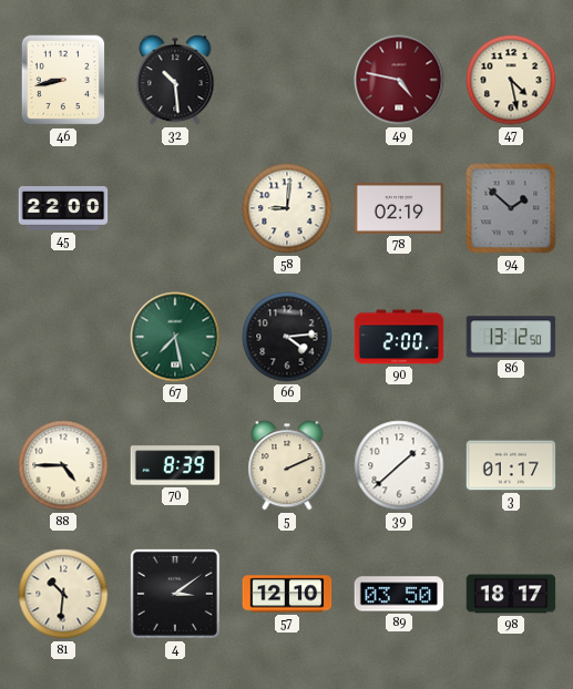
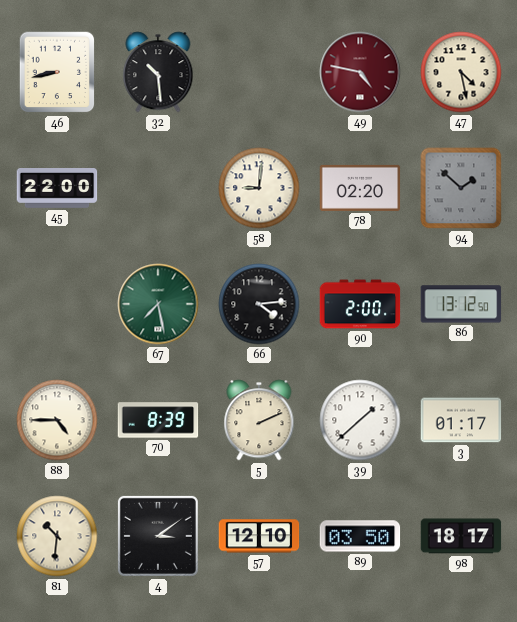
78: 02:19 -> 02:20 (360, 188)
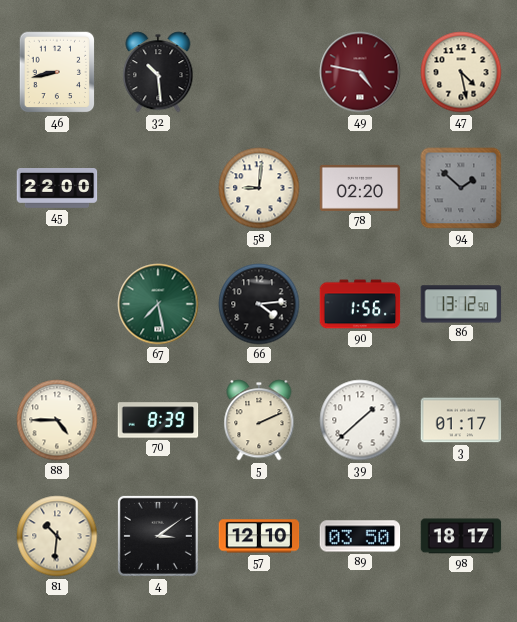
90: 2:00 -> 1:56 (360, 304)
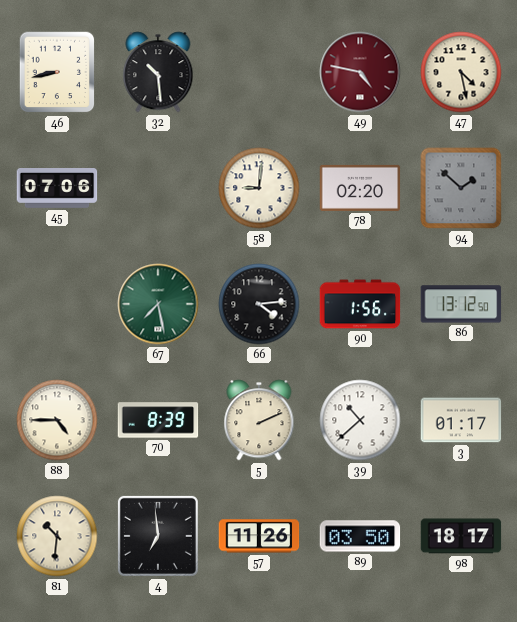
45: 22:00 -> 07:06 (57, 189)
39: 1:38 -> 10:38 (360, 420)
4: 3:09 -> 6:59 (158, 536)
57: 12:10 -> 11:26 (259, 536)
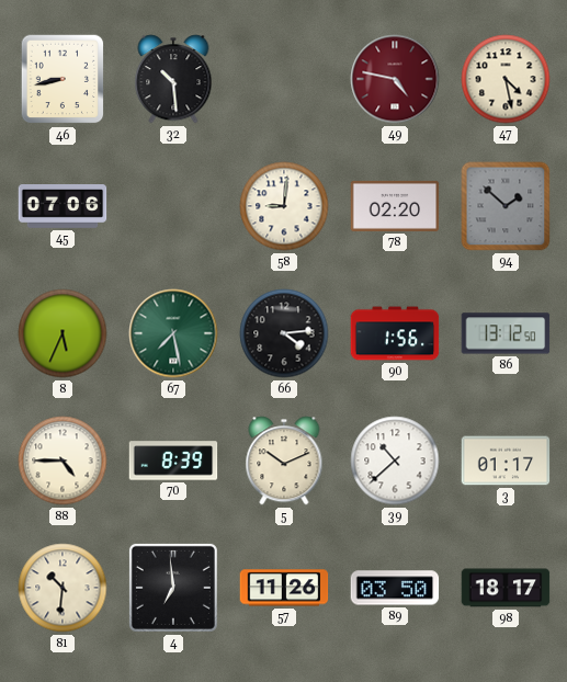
8: none -> 5:34 (63, 333)
5: 2:11 -> 10:11 (284, 461)
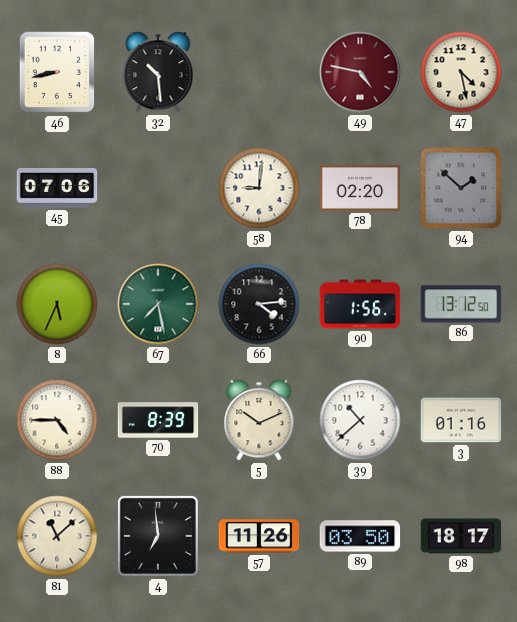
3: 01:17 -> 01:16 (461, 420)
81: 10:31 -> 11:08 (57, 536)
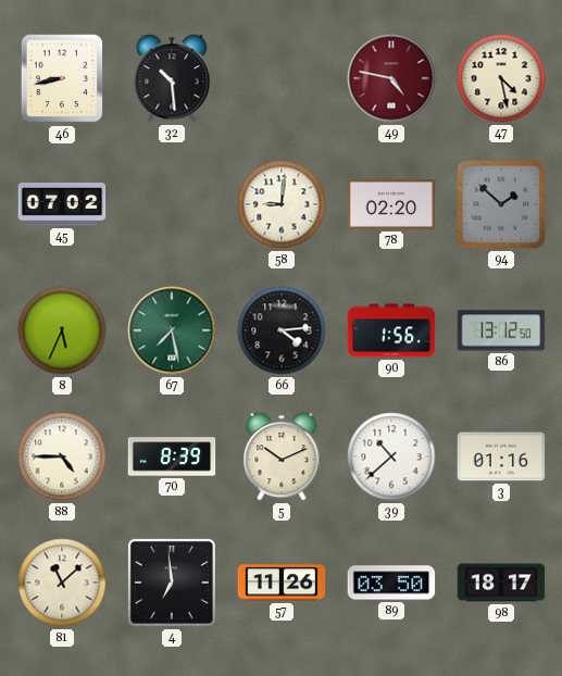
45: 07:06 -> 07:02 (62, 205)
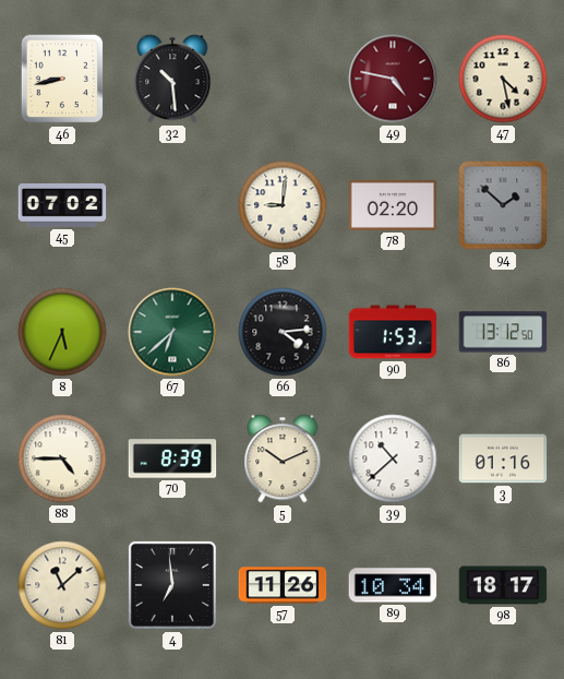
67: 7:28 -> 6:38 (172, 332)
90: 1:56 -> 1:53 (393, 332)
89: 03:50 -> 10:34 (393, 585)
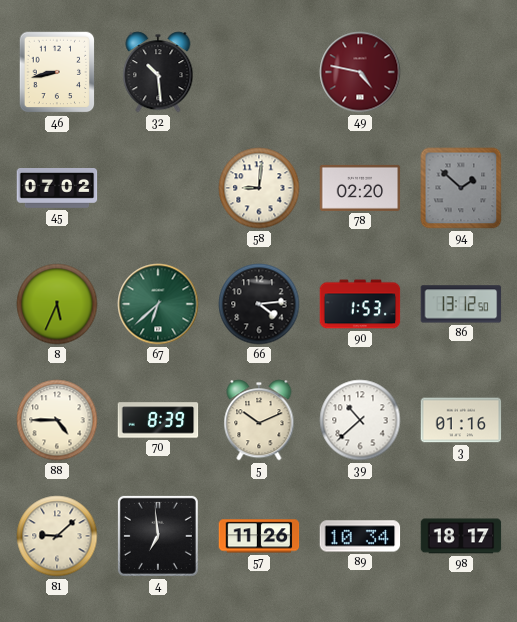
47: 4:28 -> none (503, 79)
81: 11:08 -> 9:08 (57, 536)
